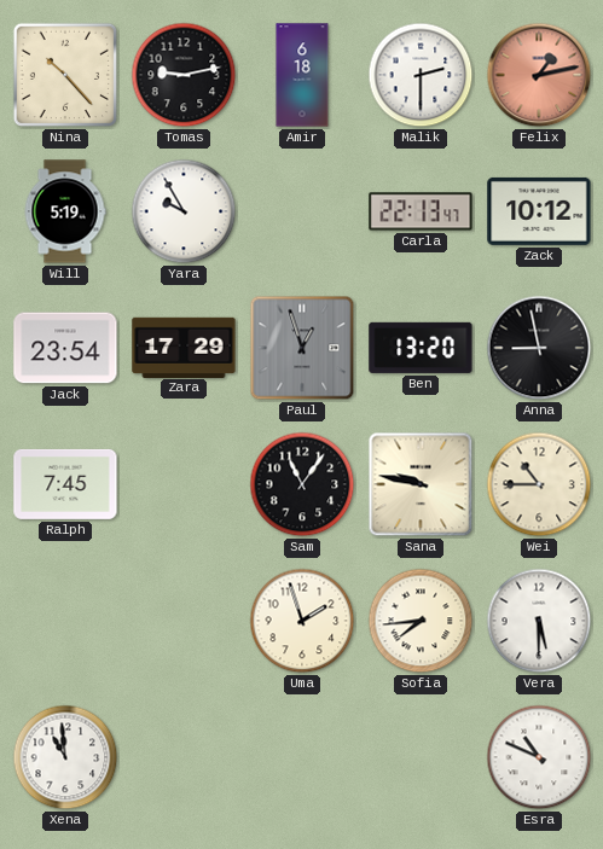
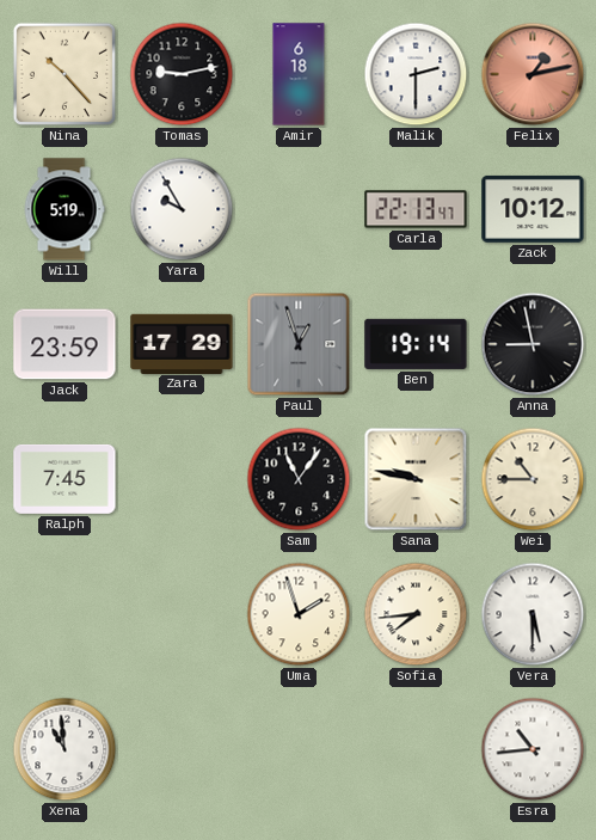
Jack: 23:54 -> 23:59 (64, 344)
Ben: 13:20 -> 19:14 (416, 344)
Esra: 10:49 -> 10:44 (533, 749)
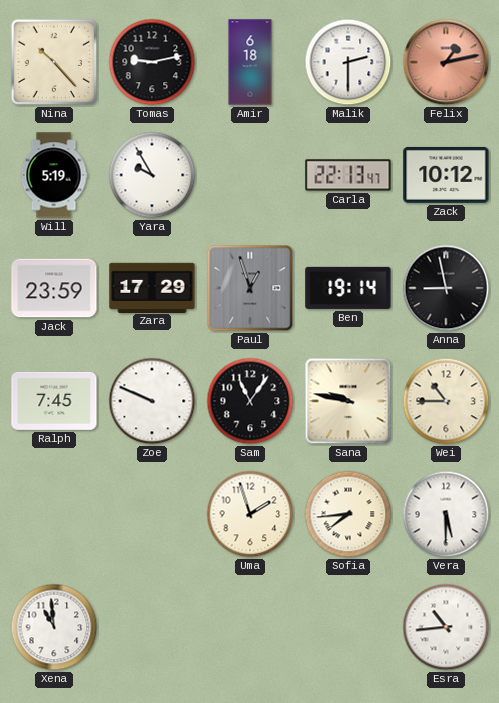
Zoe: none -> 9:49 (152, 401)
